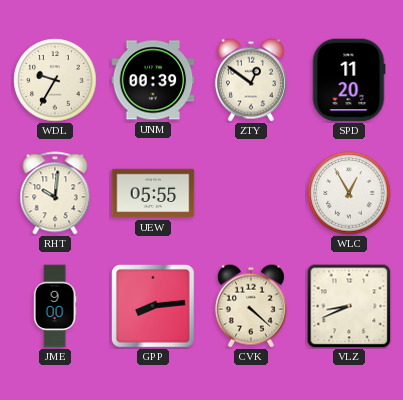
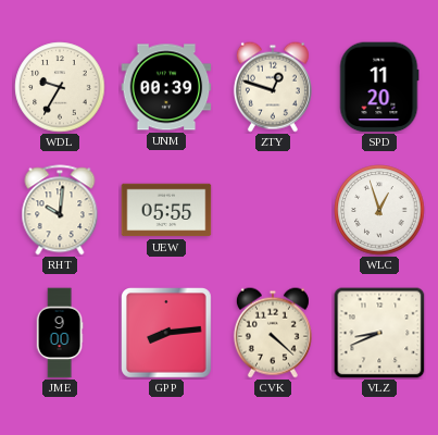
ZTY: 12:51 -> 12:48 (273, 87)
WLC: 12:55 -> 12:57 (379, 210)
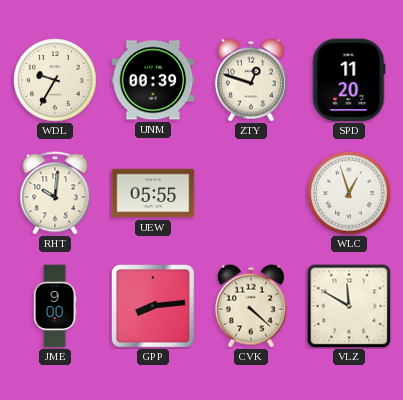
VLZ: 8:41 -> 11:50 (349, 306)
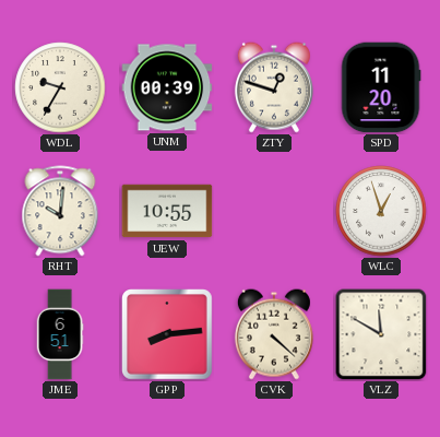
UEW: 05:55 -> 10:55 (167, 211)
JME: 9:00 -> 6:51 (60, 334)
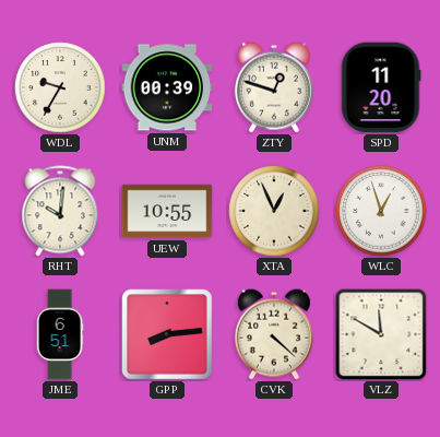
XTA: none -> 12:56 (274, 211)
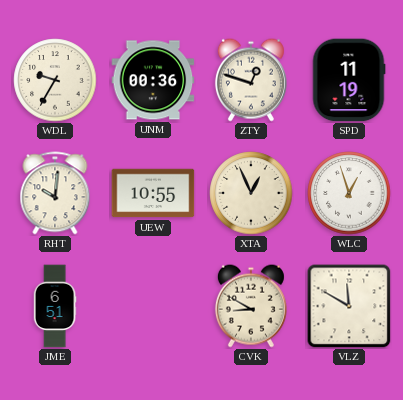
UNM: 00:39 -> 00:36 (153, 80)
SPD: 11:20 -> 11:19 (349, 80)
GPP: 8:14 -> none (168, 335)
CVK: 4:22 -> 8:50 (251, 306)
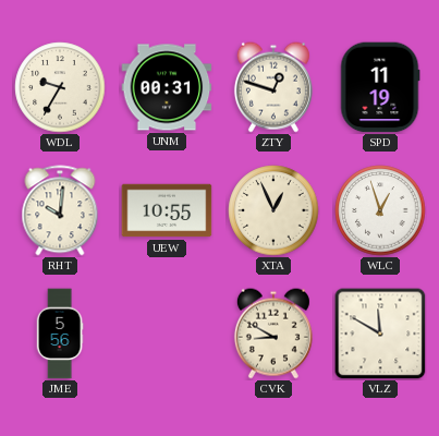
UNM: 00:36 -> 00:31 (167, 87)
JME: 6:51 -> 5:56 (60, 334)
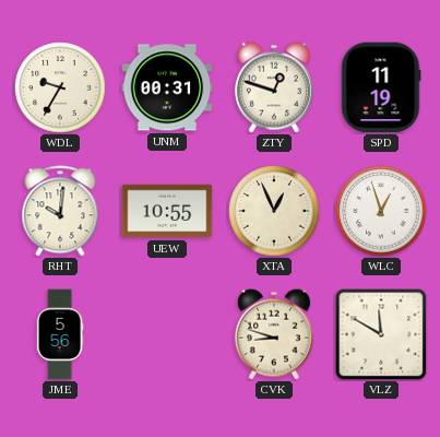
CVK: 8:50 -> 8:48 (274, 334)
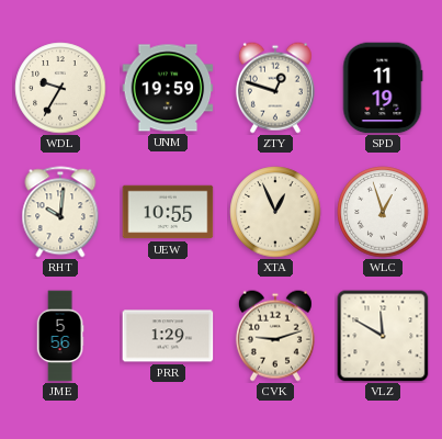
UNM: 00:31 -> 19:59 (168, 88)
PRR: none -> 1:29 (168, 336)
CVK: 8:48 -> 9:12 (275, 336)
